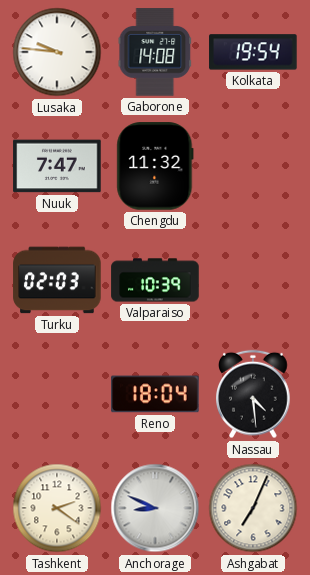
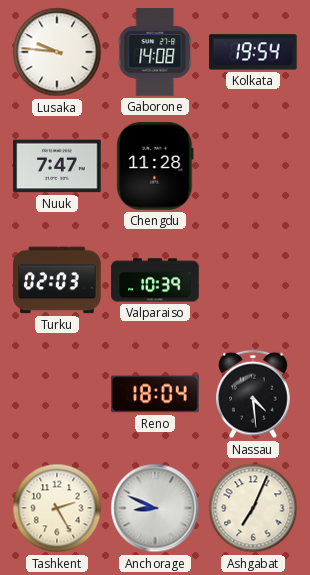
Chengdu: 11:32 -> 11:28 (155, 166)
Tashkent: 2:21 -> 2:25 (57, 508)
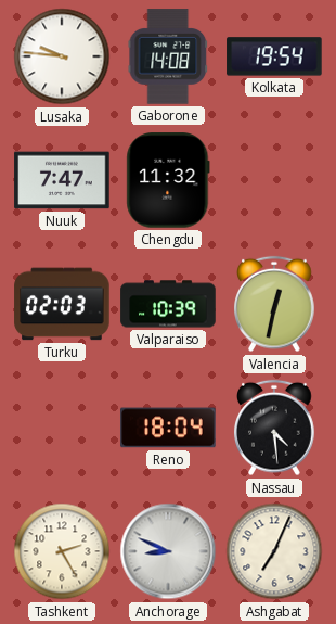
Chengdu: 11:28 -> 11:32 (168, 180)
Valencia: none -> 12:32 (275, 304)
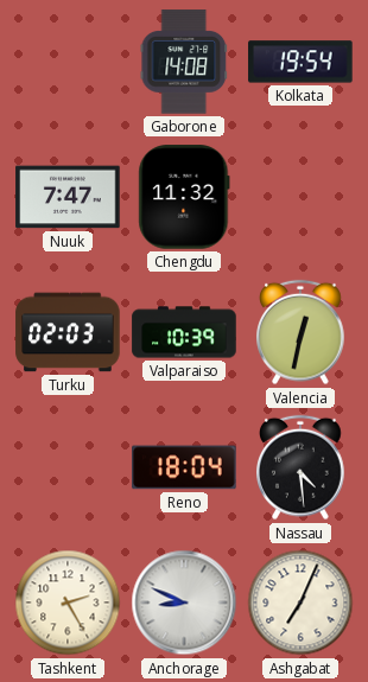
Lusaka: 9:46 -> none (62, 56)
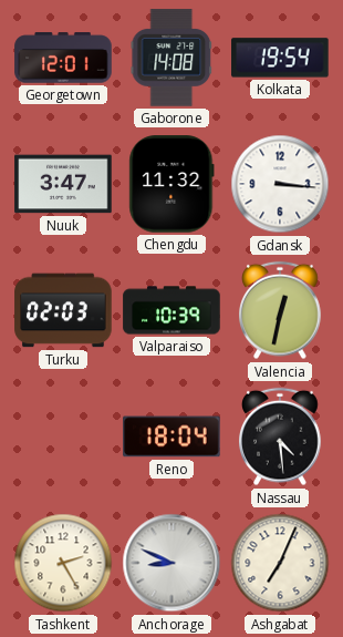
Georgetown: none -> 12:01 (63, 58)
Nuuk: 7:47 -> 3:47 (63, 184)
Gdansk: none -> 3:16 (280, 184)
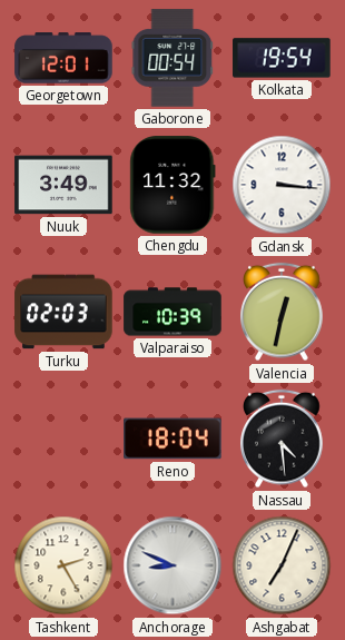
Gaborone: 14:08 -> 00:54 (172, 58)
Nuuk: 3:47 -> 3:49 (63, 185)
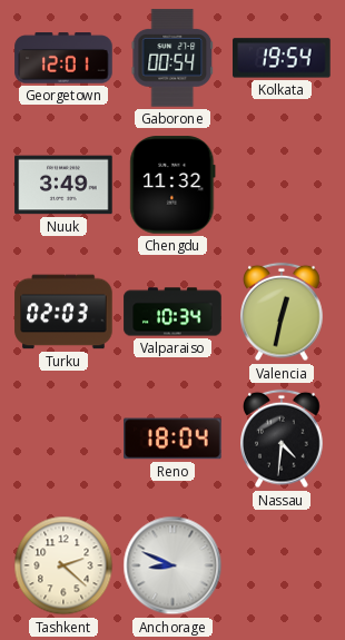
Gdansk: 3:16 -> none (282, 185)
Valparaiso: 10:39 -> 10:34 (172, 312)
Nassau: 4:29 -> 4:31 (283, 439)
Tashkent: 2:25 -> 2:22 (63, 565)
Ashgabat: 7:04 -> none (282, 565)
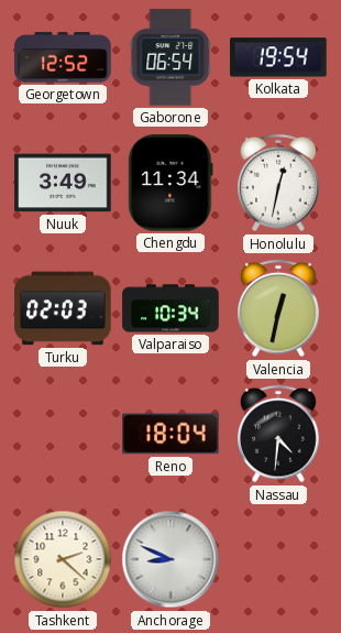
Georgetown: 12:01 -> 12:52 (63, 57)
Gaborone: 00:54 -> 06:54 (170, 57)
Chengdu: 11:32 -> 11:34 (170, 183)
Honolulu: none -> 12:32 (279, 183)
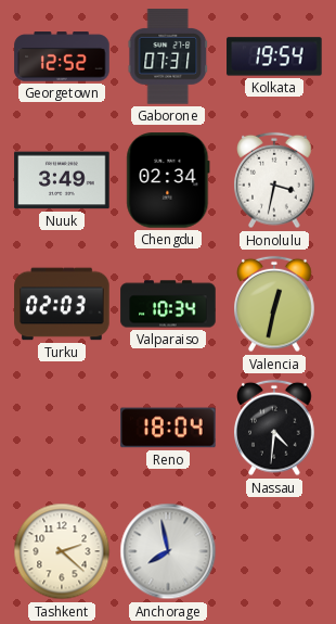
Gaborone: 06:54 -> 07:31 (168, 56)
Chengdu: 11:34 -> 02:34 (168, 180)
Honolulu: 12:32 -> 3:32 (275, 180)
Anchorage: 8:49 -> 7:58 (168, 551)
